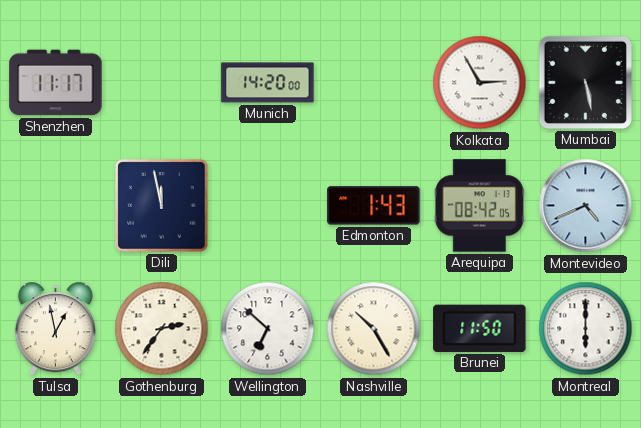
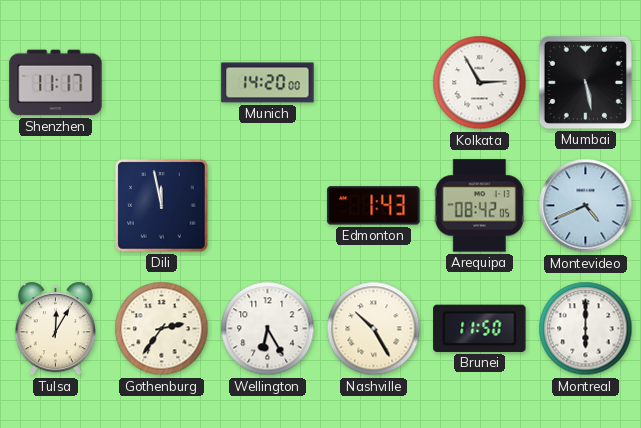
Tulsa: 12:58 -> 12:05 (55, 329)
Wellington: 6:52 -> 6:25 (268, 329)
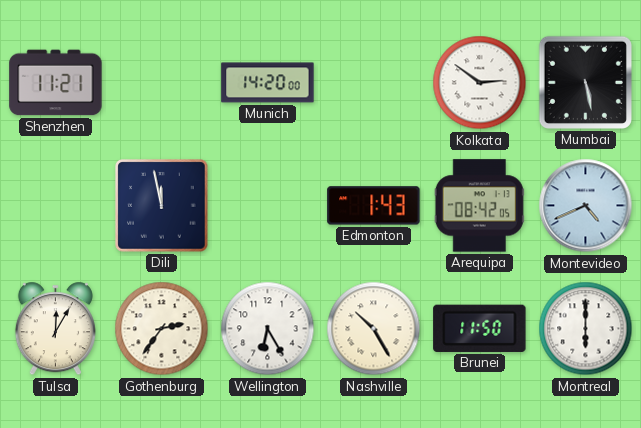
Shenzhen: 11:17 -> 11:21 (56, 83)
Kolkata: 2:55 -> 2:51 (480, 83)
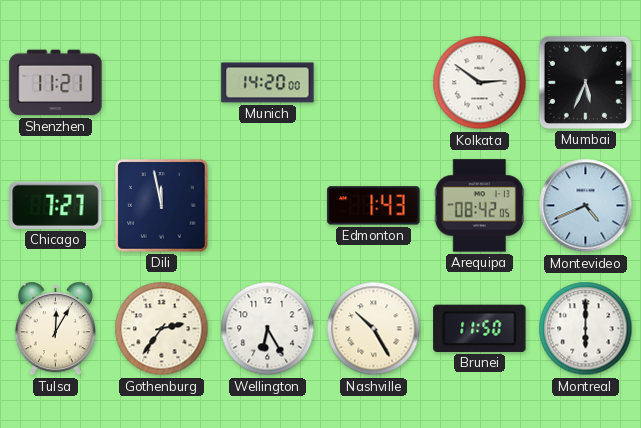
Mumbai: 5:28 -> 5:34 (585, 82)
Chicago: none -> 7:27 (56, 205)
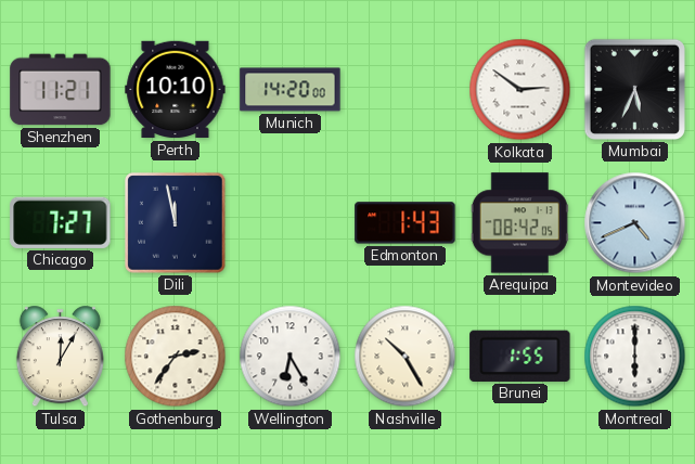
Perth: none -> 10:10 (176, 90)
Brunei: 11:50 -> 1:55 (520, 356)
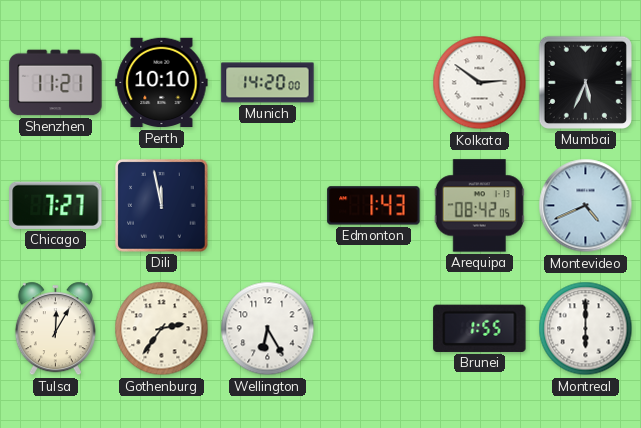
Nashville: 10:25 -> none (406, 357)
